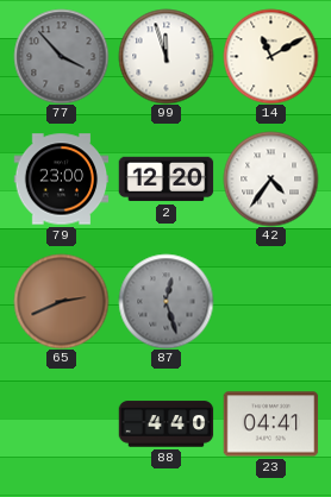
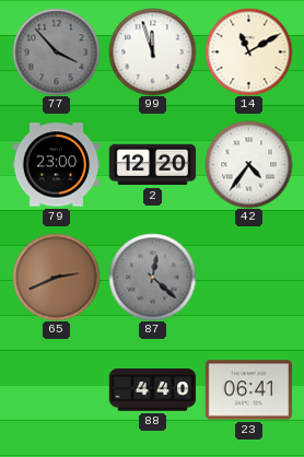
87: 12:27 -> 12:22 (152, 277)
23: 04:41 -> 06:41 (248, 390)
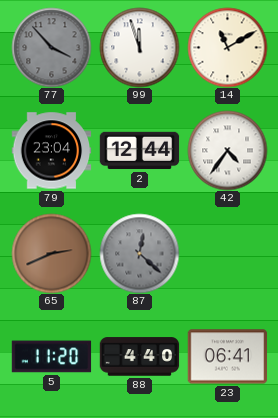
79: 23:00 -> 23:04 (51, 151)
2: 12:20 -> 12:44 (139, 151)
5: none -> 11:20 (51, 357)
